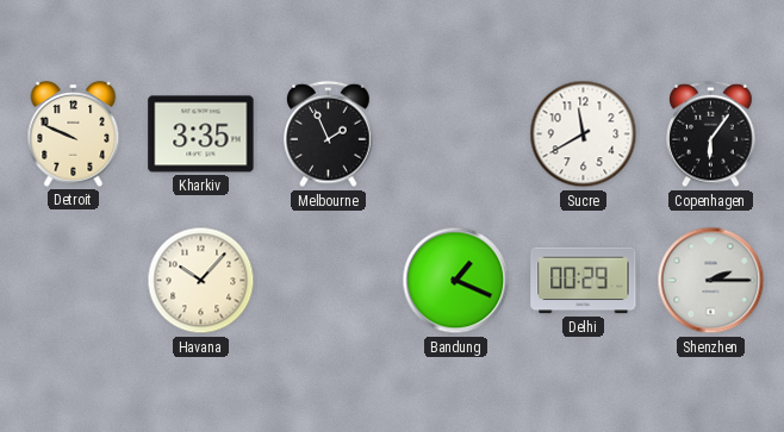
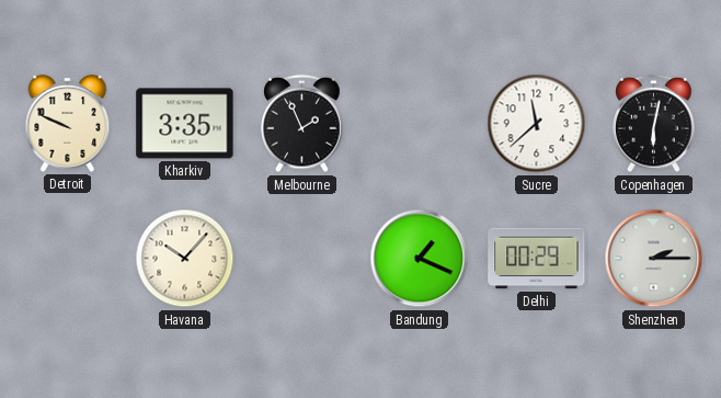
Sucre: 11:40 -> 11:38 (537, 124)
Copenhagen: 6:06 -> 6:02 (654, 124)
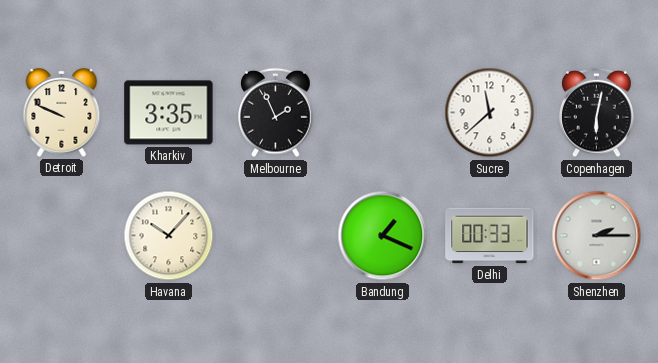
Delhi: 00:29 -> 00:33 (490, 236)
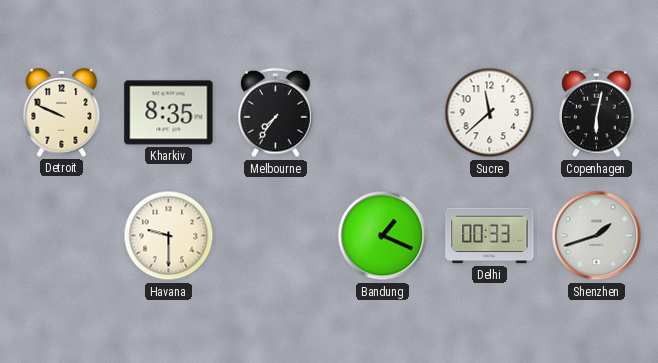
Kharkiv: 3:35 -> 8:35 (169, 113)
Melbourne: 1:56 -> 7:36 (276, 113)
Havana: 10:07 -> 9:30 (169, 236)
Shenzhen: 2:15 -> 1:42 (597, 236)
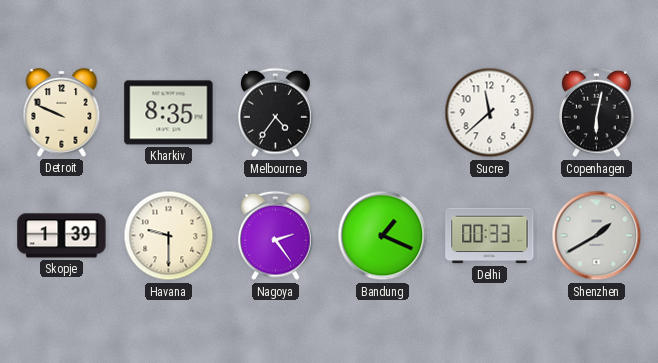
Melbourne: 7:36 -> 4:36 (276, 113)
Skopje: none -> 1:39 (62, 236)
Nagoya: none -> 2:24 (276, 236)
Shenzhen: 1:42 -> 1:40 (597, 236)
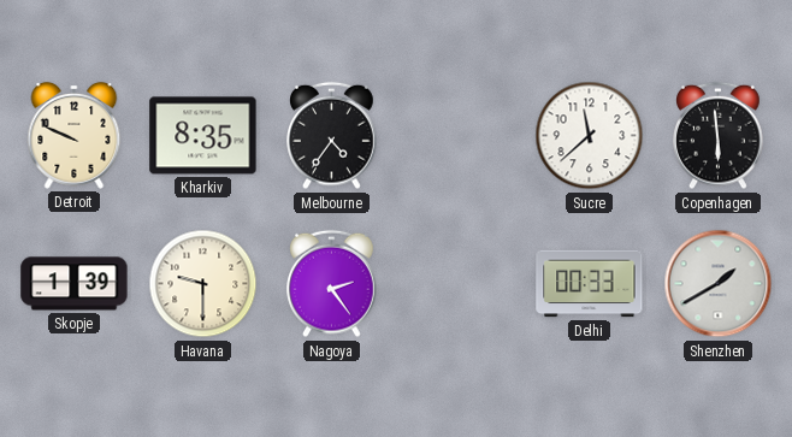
Copenhagen: 6:02 -> 5:59 (719, 136)
Bandung: 1:19 -> none (383, 236)
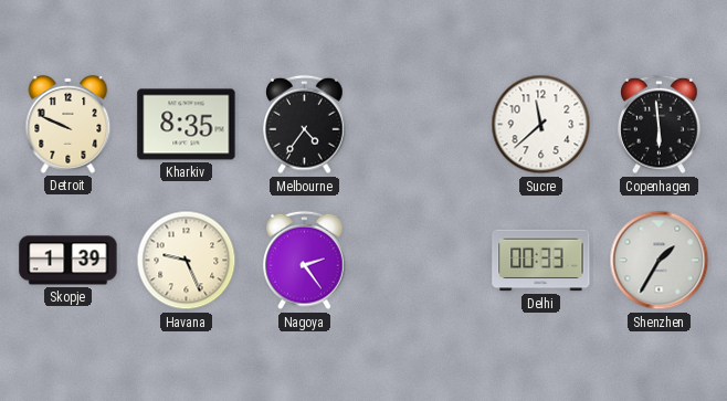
Havana: 9:30 -> 9:26 (187, 261)
Shenzhen: 1:40 -> 1:35 (660, 261)
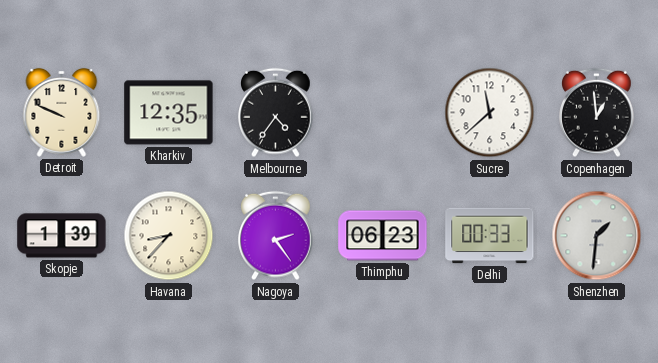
Kharkiv: 8:35 -> 12:35 (169, 113)
Copenhagen: 5:59 -> 12:59 (597, 113)
Havana: 9:26 -> 8:37 (169, 236)
Thimphu: none -> 06:23 (383, 236)
Shenzhen: 1:35 -> 1:31 (597, 236)
